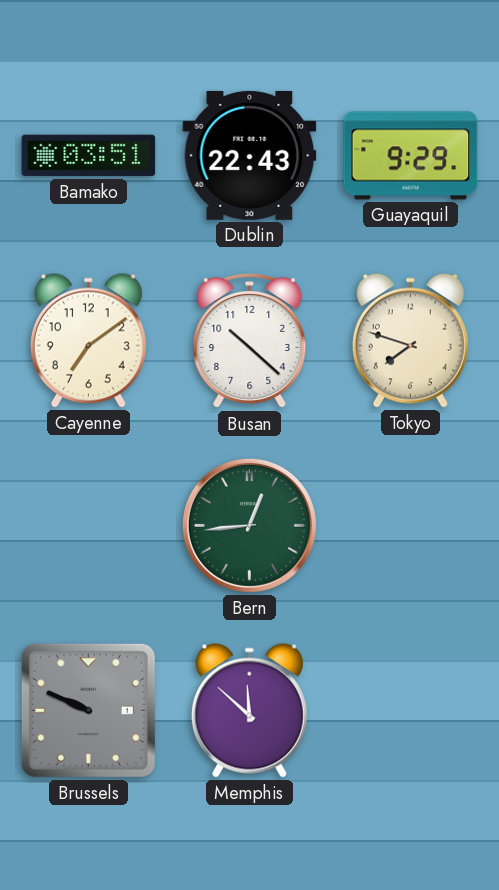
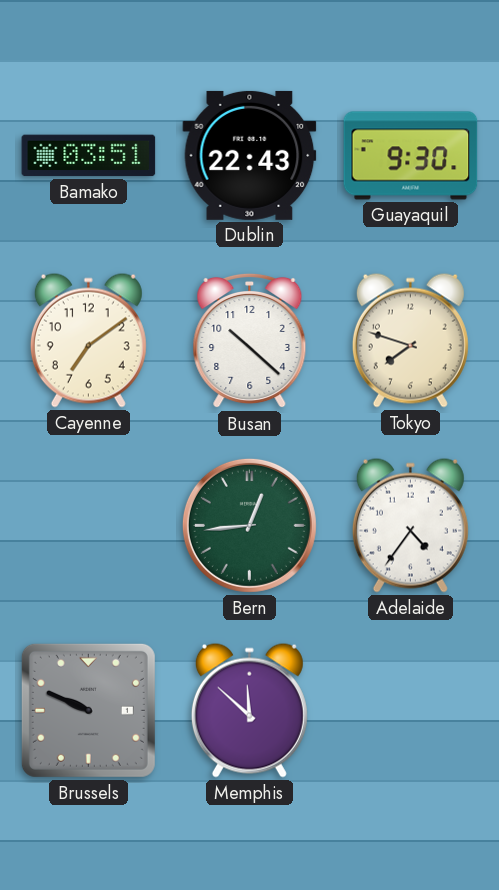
Guayaquil: 9:29 -> 9:30 (411, 156)
Adelaide: none -> 4:36 (410, 525)
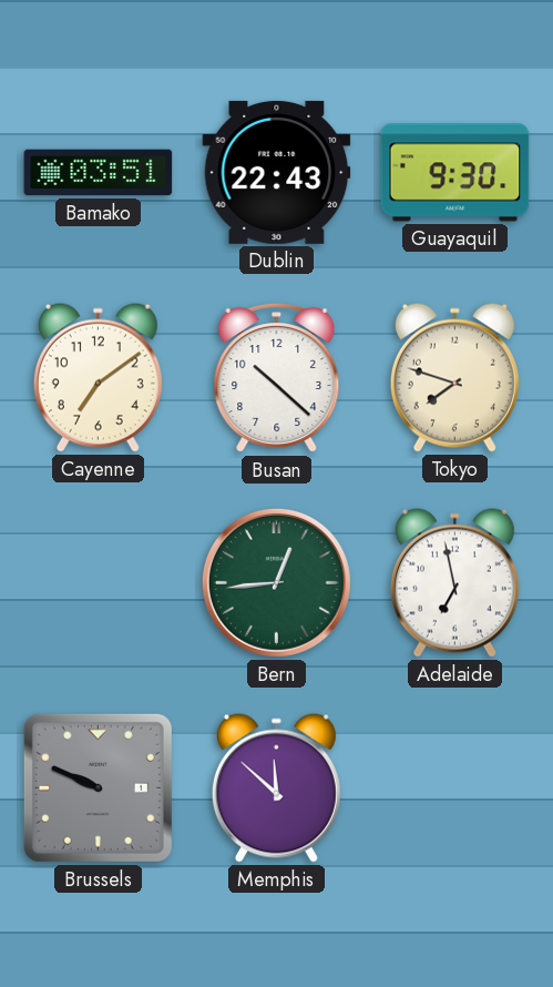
Adelaide: 4:36 -> 6:58 (454, 582)
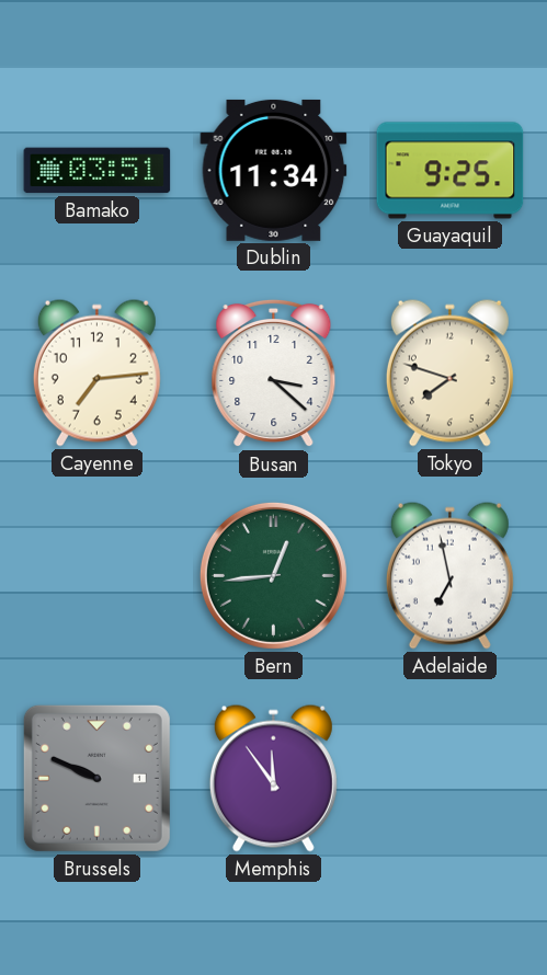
Dublin: 22:43 -> 11:34 (274, 170)
Guayaquil: 9:30 -> 9:25 (451, 171)
Cayenne: 7:09 -> 7:14 (96, 372)
Busan: 10:22 -> 3:22 (274, 374)
Memphis: 11:52 -> 11:54 (273, 778)
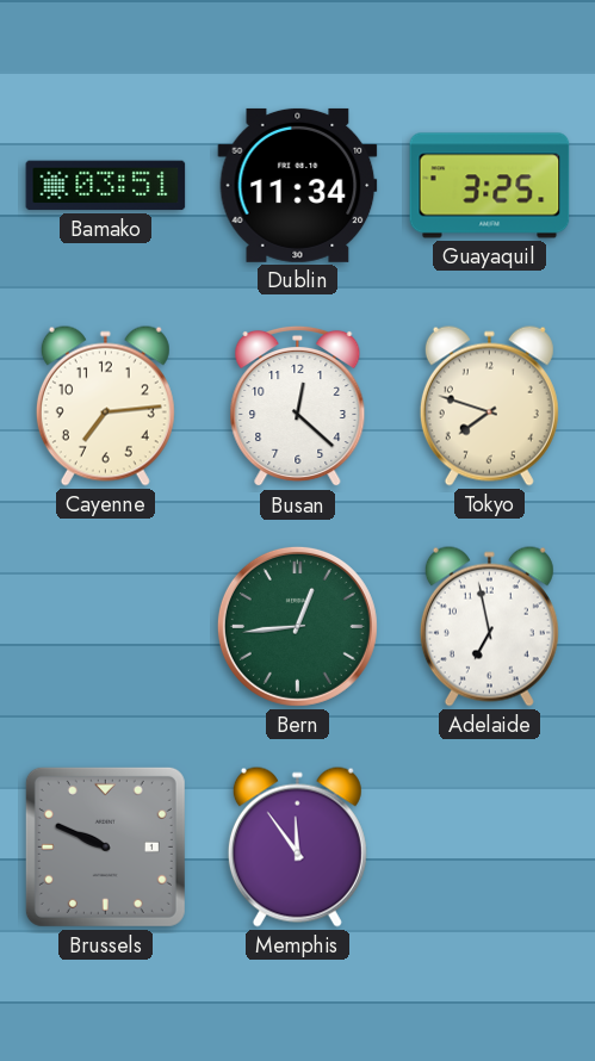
Guayaquil: 9:25 -> 3:25 (490, 186)
Busan: 3:22 -> 12:22 (298, 407)
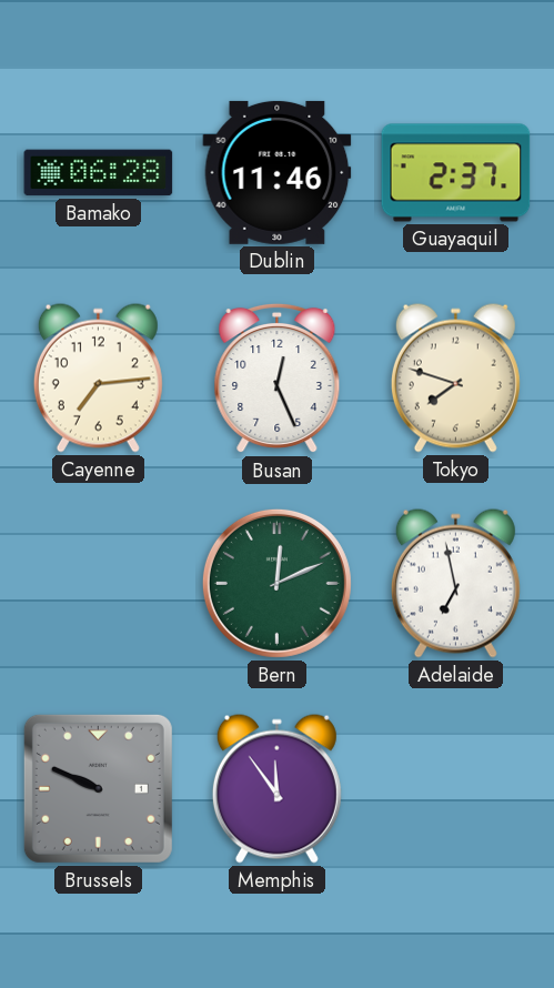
Bamako: 03:51 -> 06:28 (99, 173)
Dublin: 11:34 -> 11:46 (278, 172)
Guayaquil: 3:25 -> 2:37 (456, 173)
Busan: 12:22 -> 12:26 (278, 379)
Bern: 12:44 -> 12:11 (276, 583)
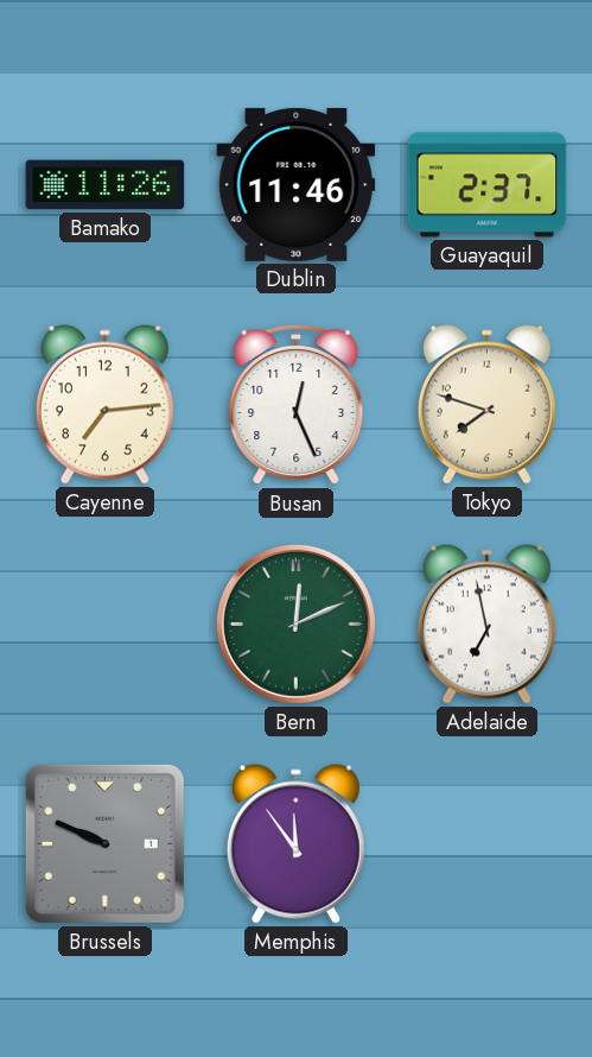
Bamako: 06:28 -> 11:26 (106, 185)
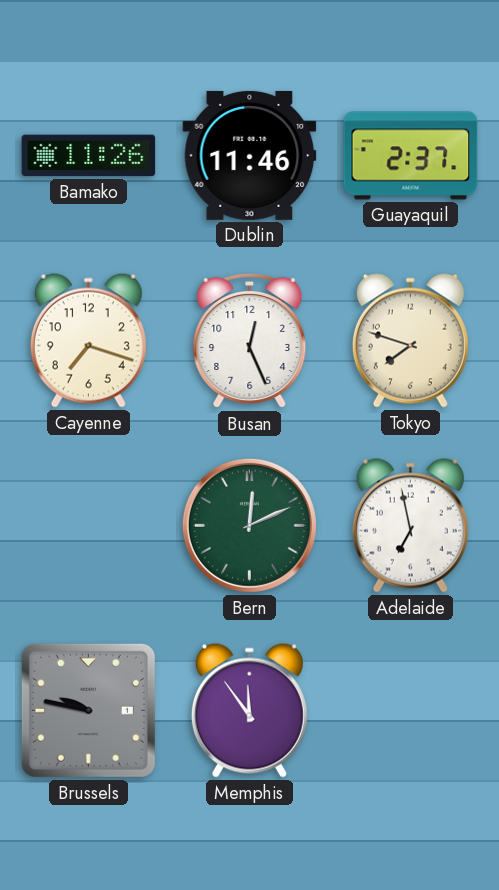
Cayenne: 7:14 -> 7:18 (88, 340)
Brussels: 9:49 -> 9:47 (88, 710)
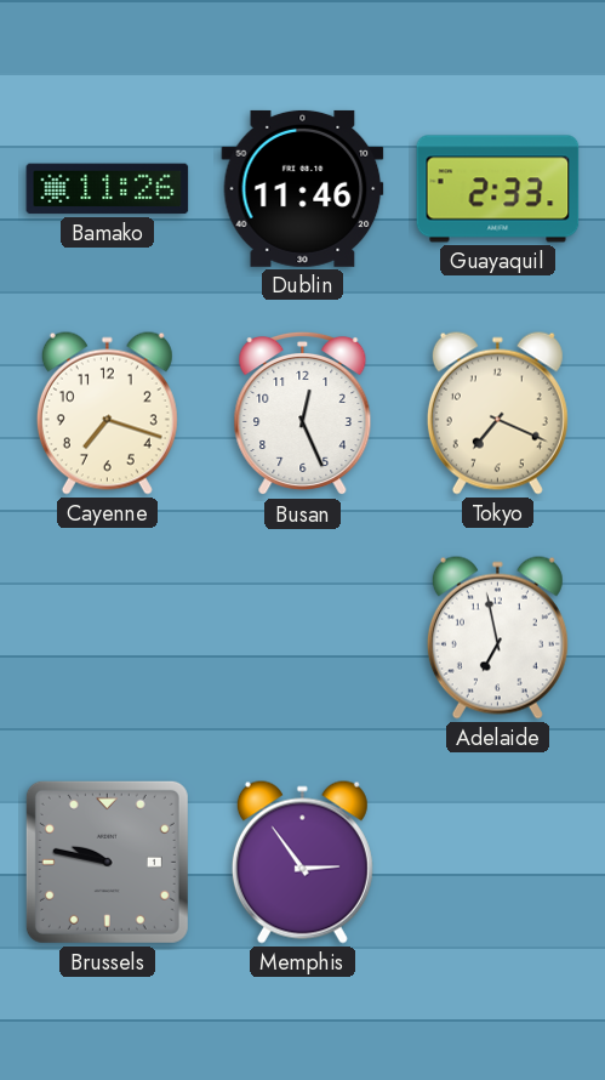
Guayaquil: 2:37 -> 2:33 (498, 189)
Tokyo: 7:48 -> 7:19 (497, 413)
Bern: 12:11 -> none (249, 525)
Memphis: 11:54 -> 2:54 (302, 862)
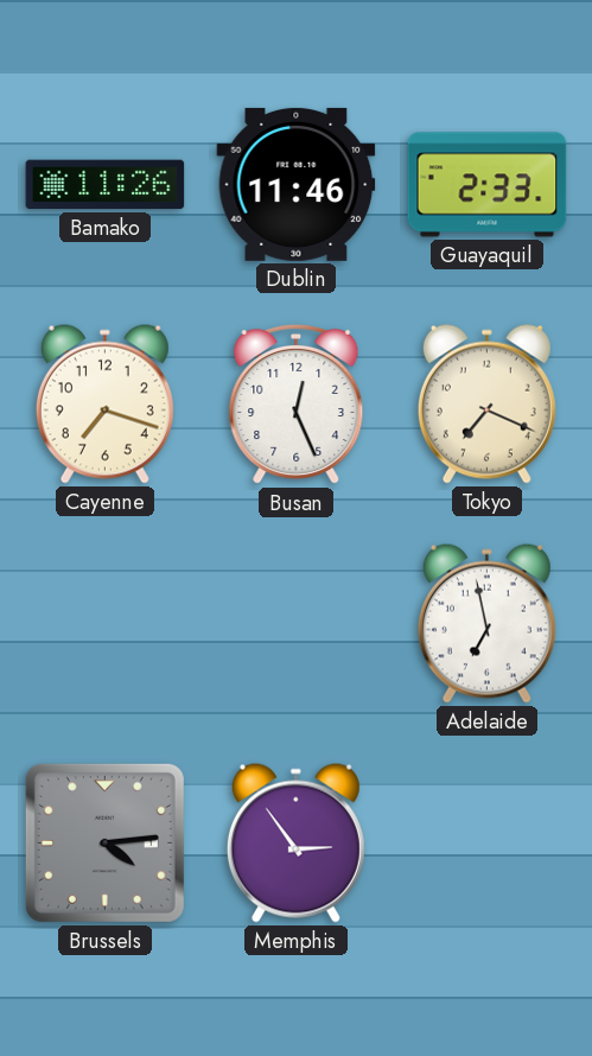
Brussels: 9:47 -> 4:14 (104, 842)
